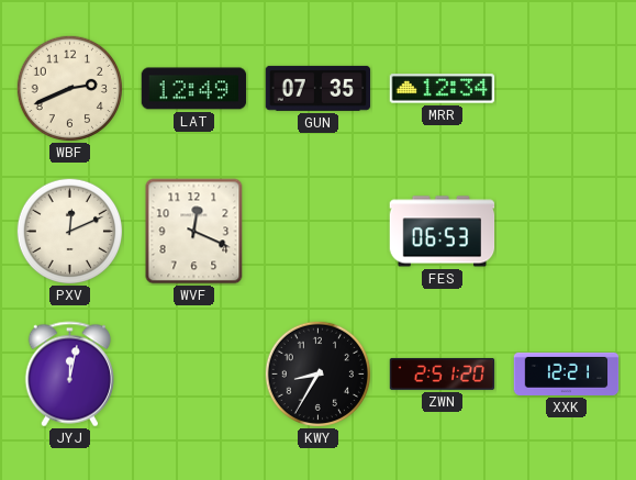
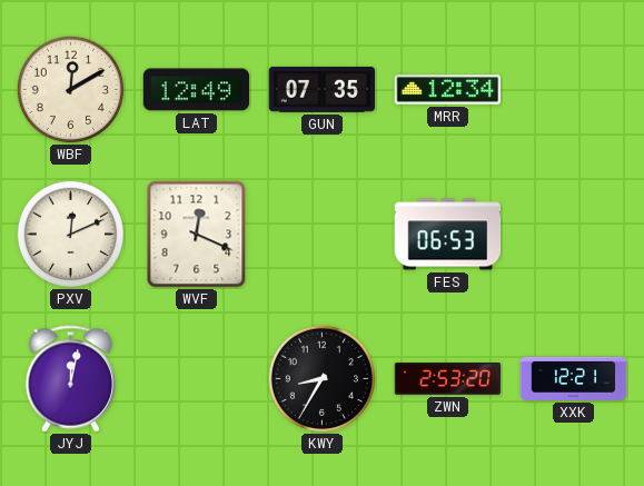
WBF: 2:41 -> 12:10 (70, 89)
ZWN: 2:51 -> 2:53 (448, 378)
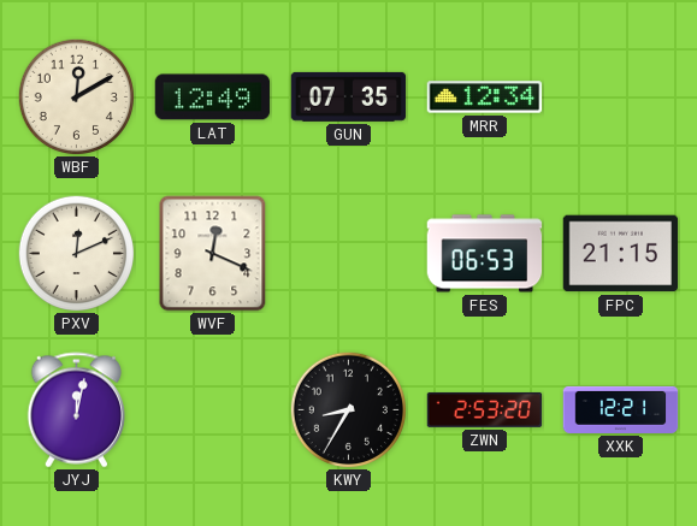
FPC: none -> 21:15 (621, 254)
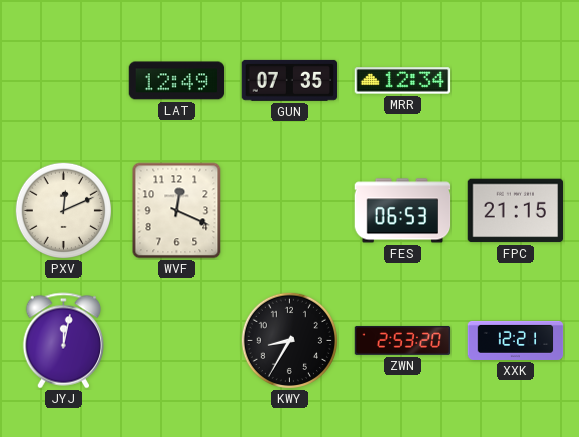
WBF: 12:10 -> none (76, 96)
